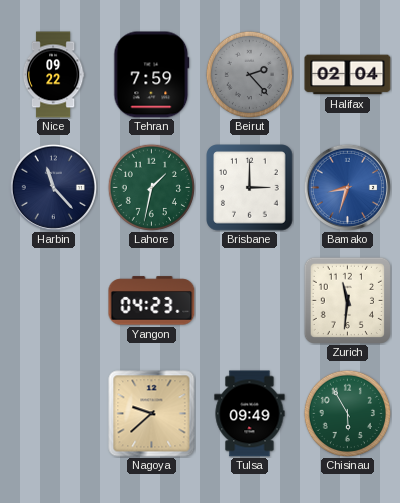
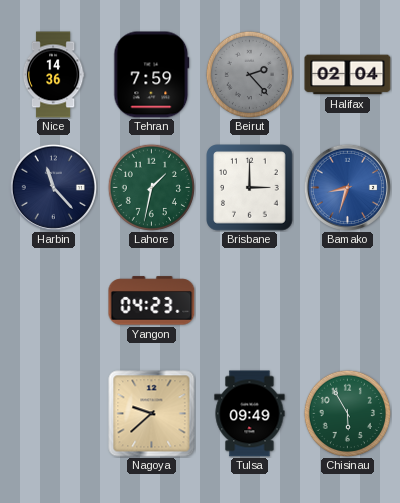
Nice: 09:22 -> 14:36 (53, 75)
Zurich: 11:31 -> none (347, 300)
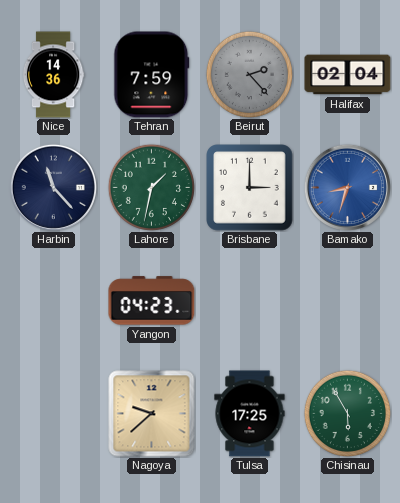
Tulsa: 09:49 -> 17:25 (250, 414)
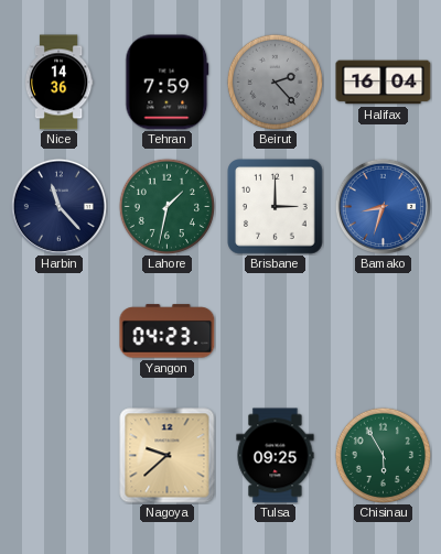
Halifax: 02:04 -> 16:04 (384, 83)
Tulsa: 17:25 -> 09:25 (276, 456)
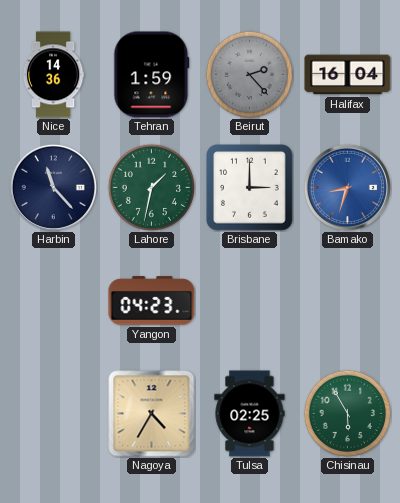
Tehran: 7:59 -> 1:59 (152, 75)
Nagoya: 9:38 -> 4:35 (152, 414)
Tulsa: 09:25 -> 02:25 (250, 414)
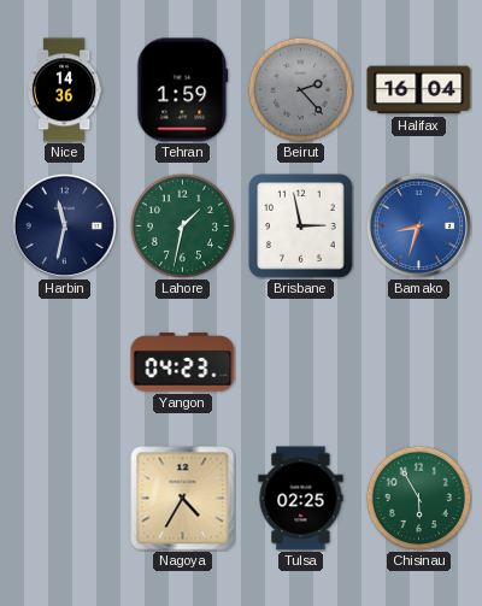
Harbin: 11:23 -> 11:32 (64, 225)
Brisbane: 3:00 -> 2:58 (301, 226)
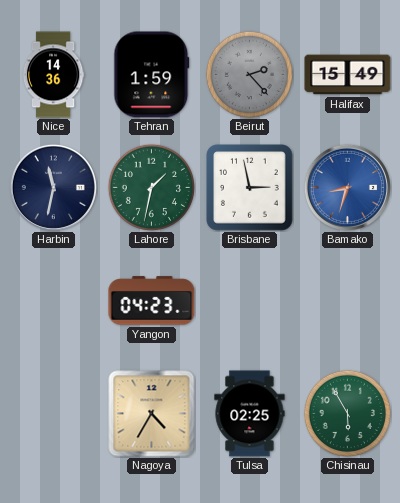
Halifax: 16:04 -> 15:49 (348, 75)
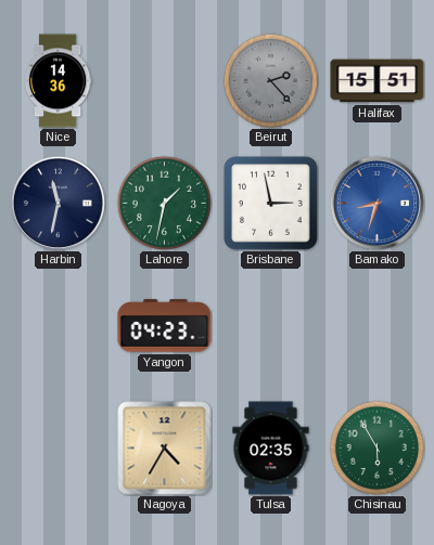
Tehran: 1:59 -> none (152, 75)
Halifax: 15:49 -> 15:51 (378, 81)
Tulsa: 02:25 -> 02:35 (271, 449)
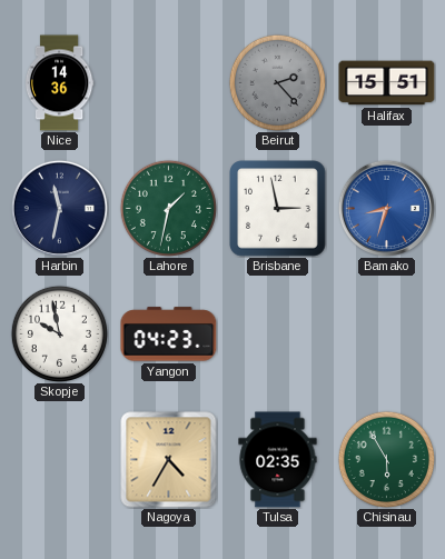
Skopje: none -> 9:58 (59, 333)
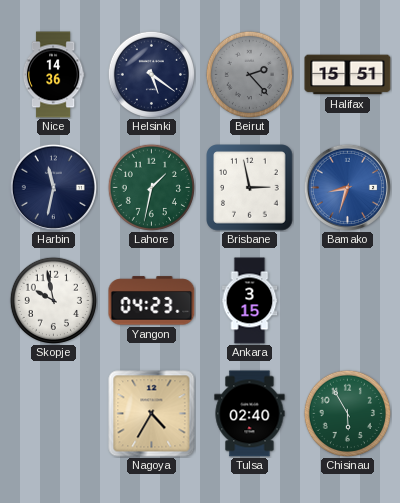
Helsinki: none -> 5:21 (151, 74)
Ankara: none -> 3:15 (250, 301)
Tulsa: 02:35 -> 02:40 (250, 414)
